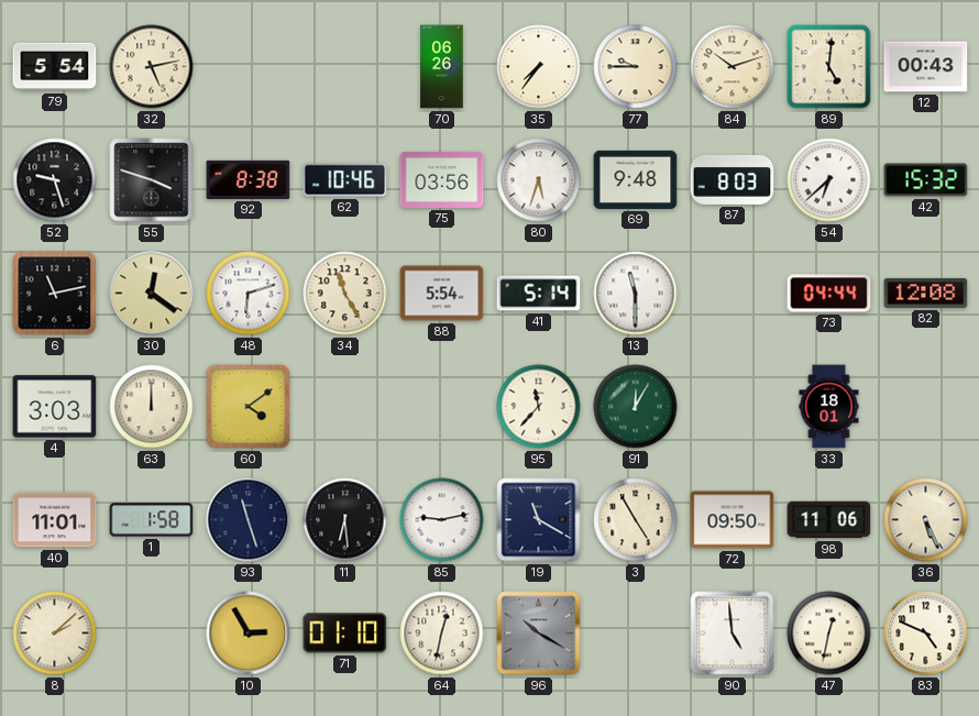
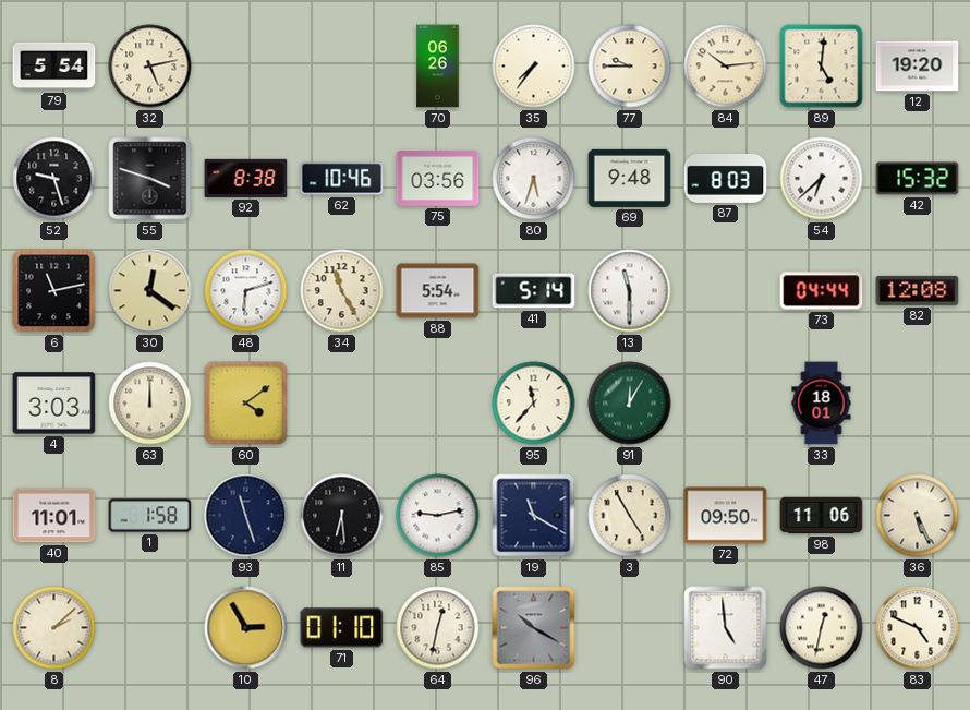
84: 10:12 -> 10:14 (726, 67)
12: 00:43 -> 19:20 (918, 67)
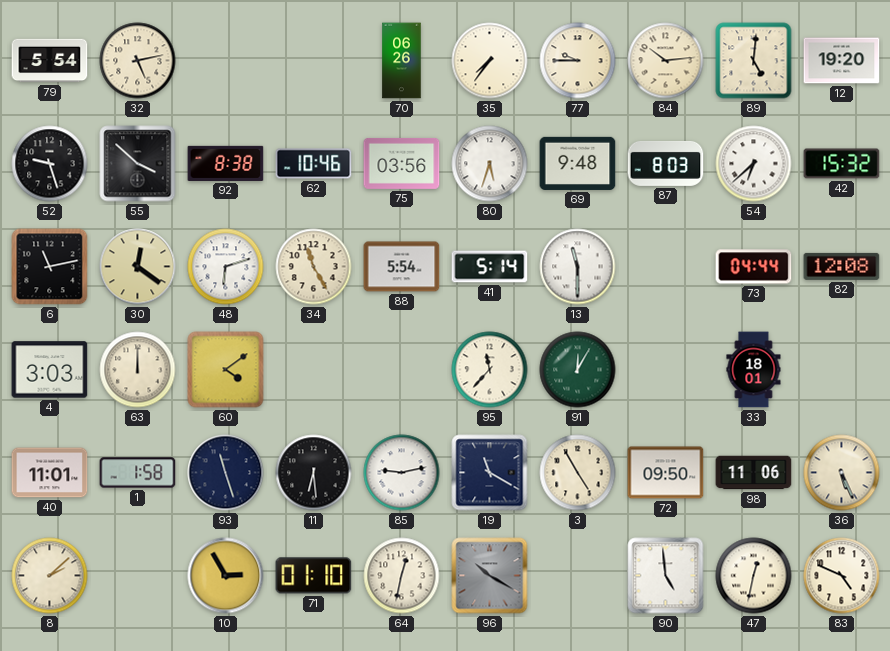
55: 3:48 -> 3:52 (138, 164)
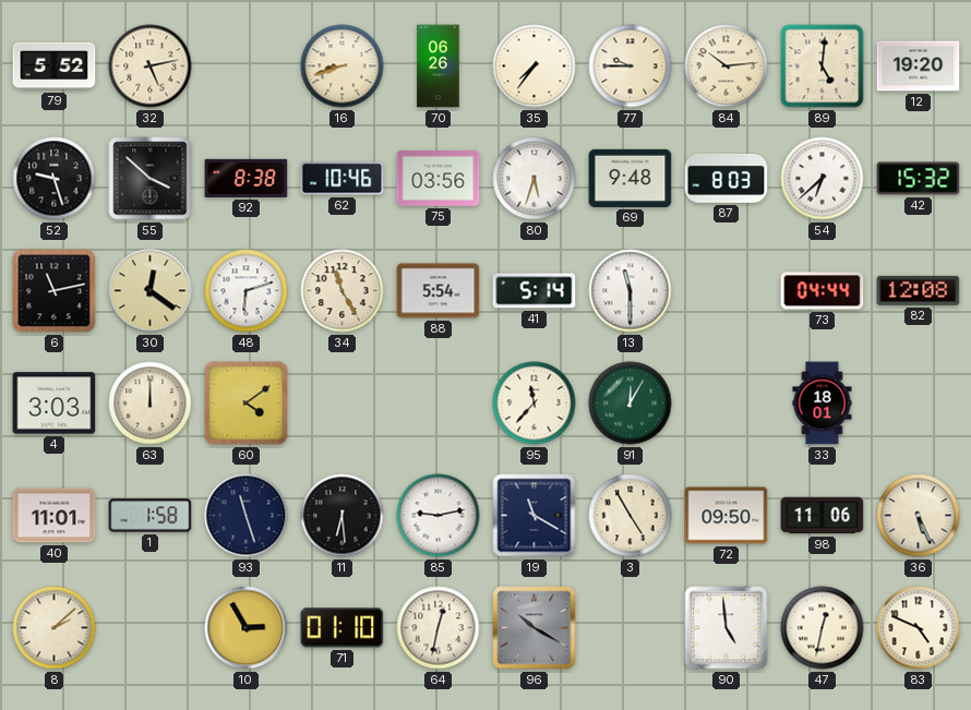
79: 5:54 -> 5:52 (55, 67)
16: none -> 8:42 (343, 67)
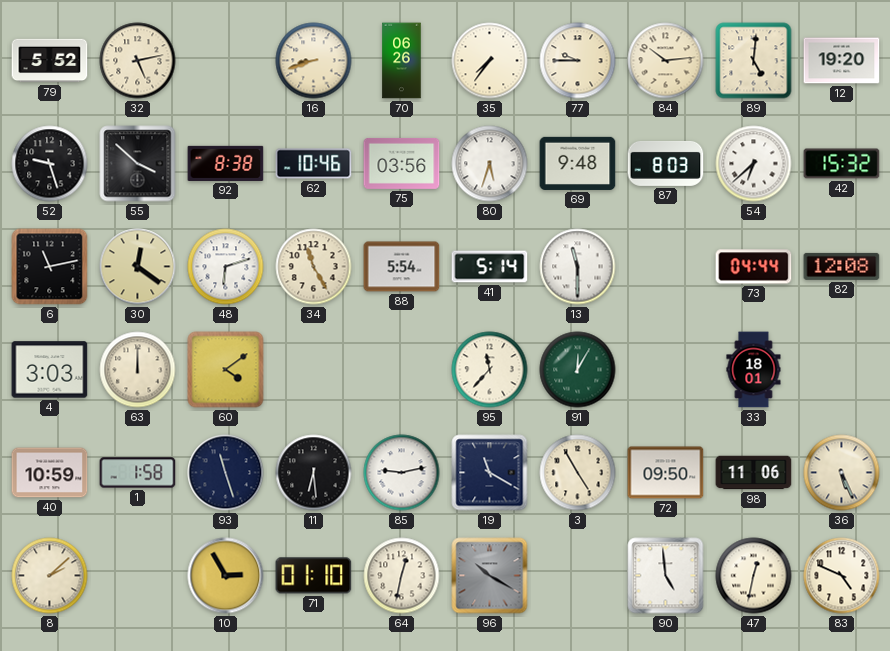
40: 11:01 -> 10:59 (50, 473)
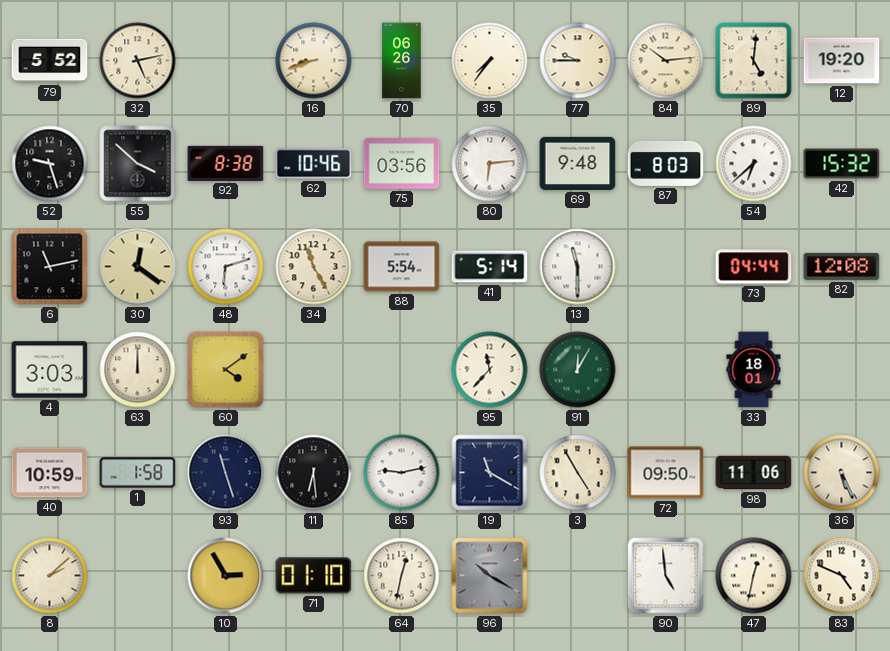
80: 5:33 -> 6:14 (490, 164)
